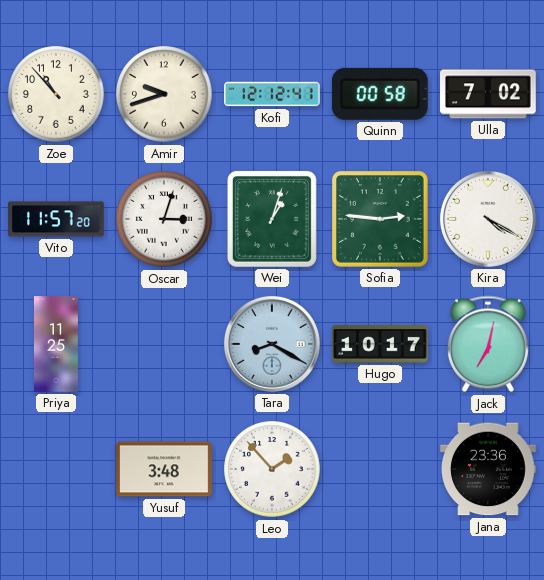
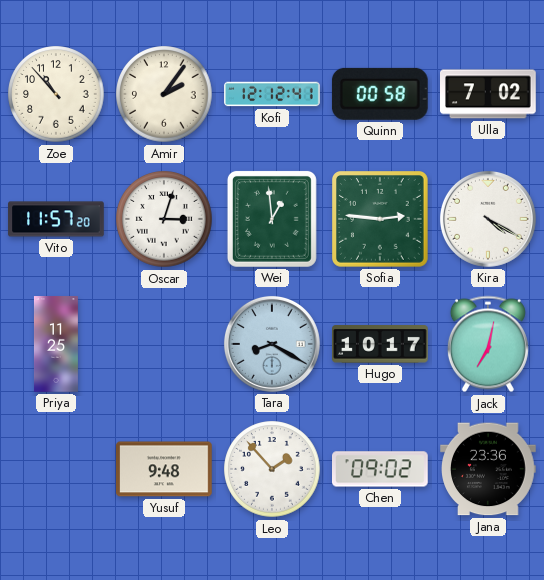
Amir: 9:42 -> 2:06 (164, 94)
Wei: 1:03 -> 12:59 (272, 219)
Yusuf: 3:48 -> 9:48 (165, 469)
Chen: none -> 09:02 (381, 469)
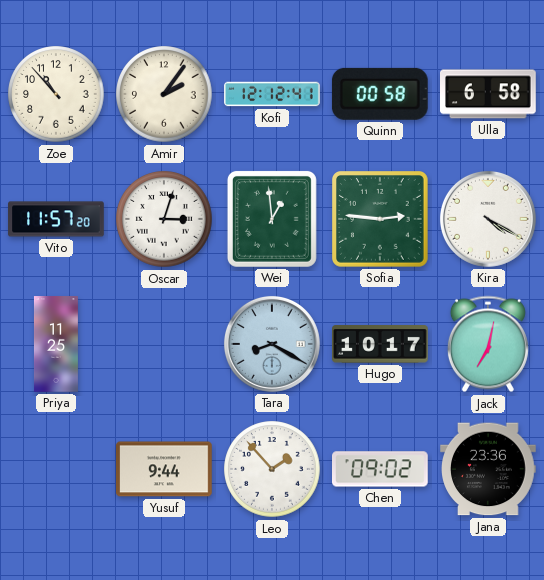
Ulla: 7:02 -> 6:58 (489, 94)
Yusuf: 9:48 -> 9:44 (165, 469)
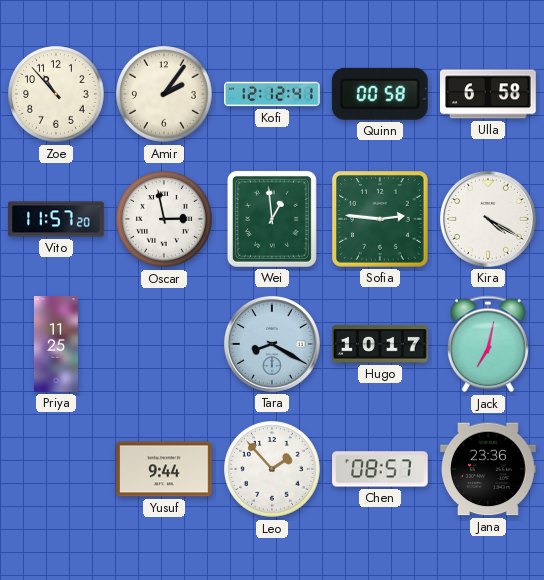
Oscar: 3:03 -> 2:58 (164, 219)
Chen: 09:02 -> 08:57 (381, 469)
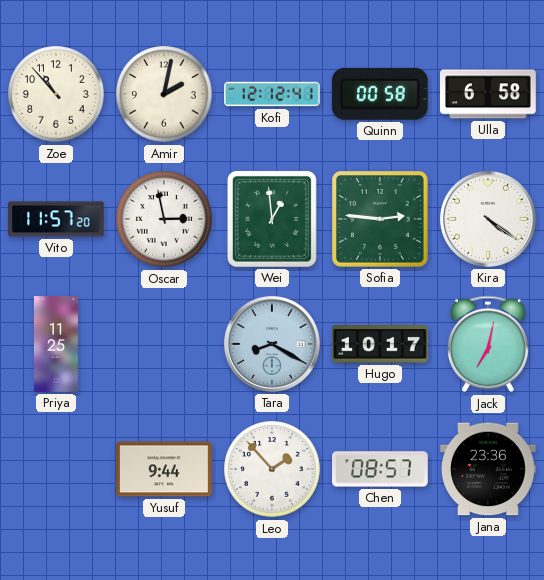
Amir: 2:06 -> 2:02 (164, 94)
Kira: 4:20 -> 4:21 (488, 219)
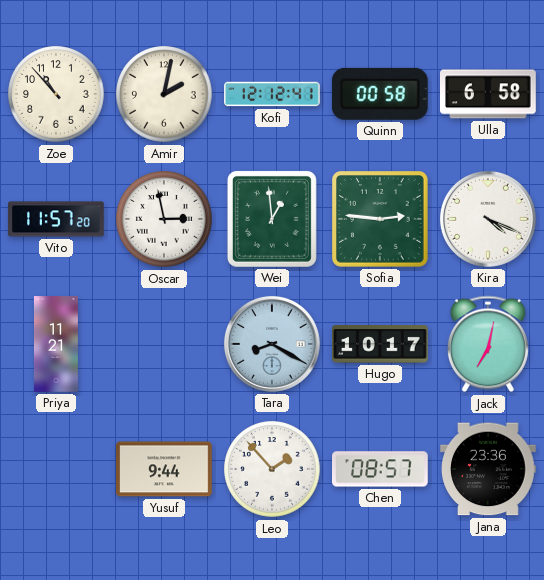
Kira: 4:21 -> 4:19 (488, 219)
Priya: 11:25 -> 11:21 (56, 344)
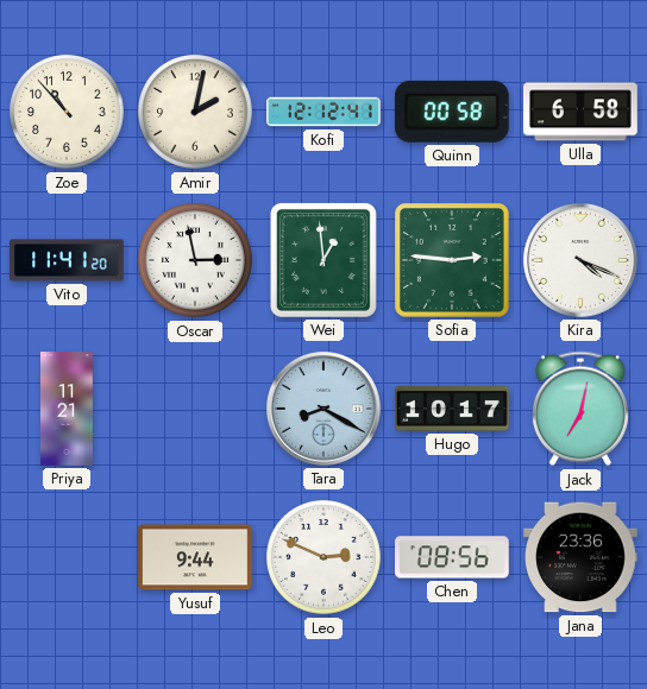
Vito: 11:57 -> 11:41 (67, 260)
Leo: 1:53 -> 2:49 (323, 557)
Chen: 08:57 -> 08:56 (453, 557)
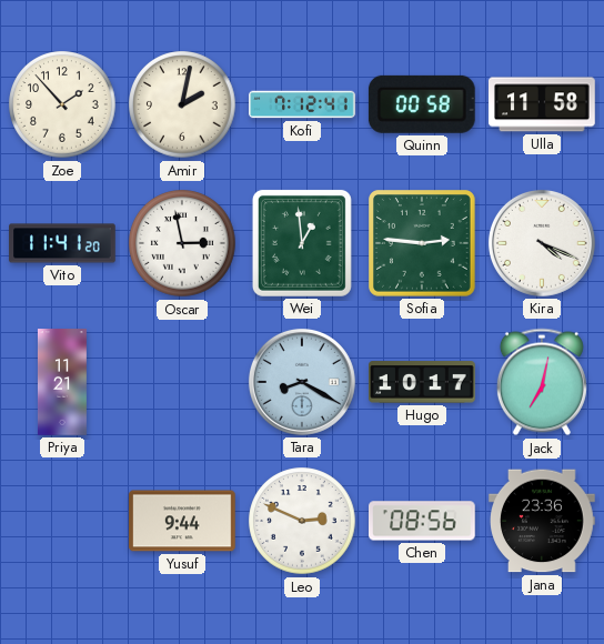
Zoe: 10:53 -> 1:53 (62, 104)
Kofi: 12:12 -> 7:12 (302, 104)
Ulla: 6:58 -> 11:58 (543, 104)
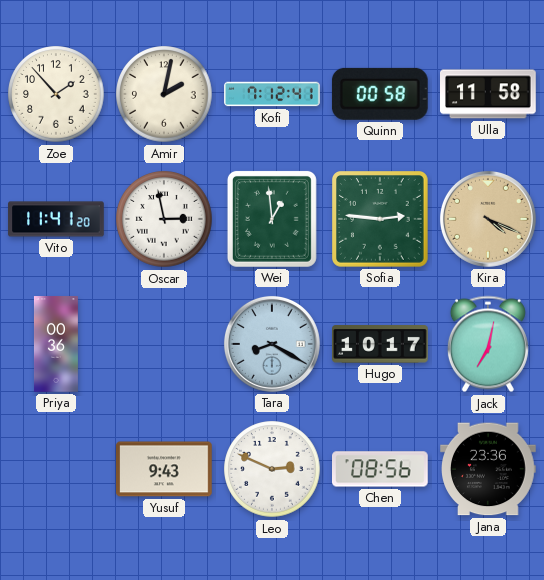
Kira dial: white -> champagne (488, 219)
Priya: 11:21 -> 00:36 (56, 344)
Yusuf: 9:44 -> 9:43 (165, 469)
